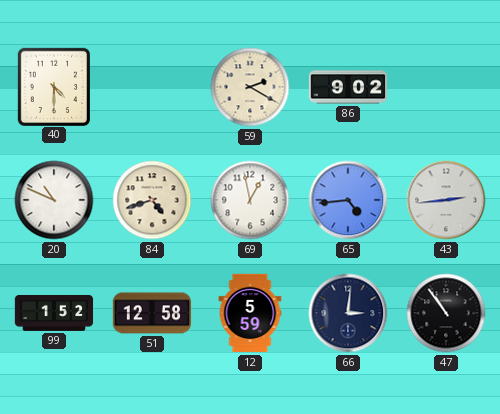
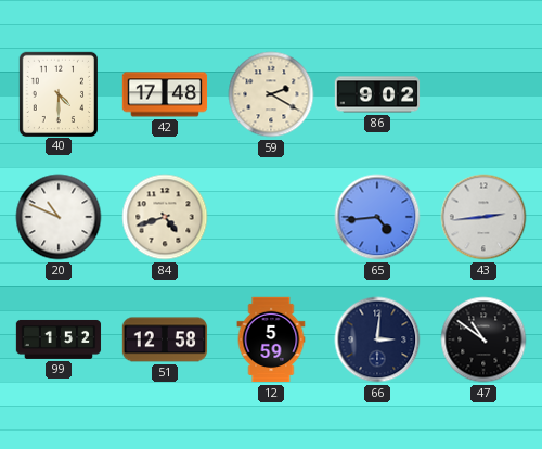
42: none -> 17:48 (165, 94)
69: 12:58 -> none (250, 200)
47: 10:54 -> 10:51 (483, 339)
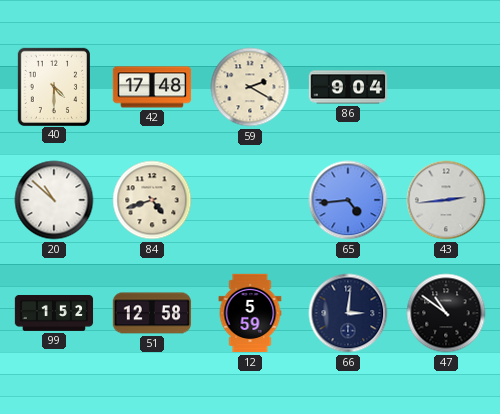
86: 9:02 -> 9:04 (348, 87)
20: 10:49 -> 10:52 (54, 200)
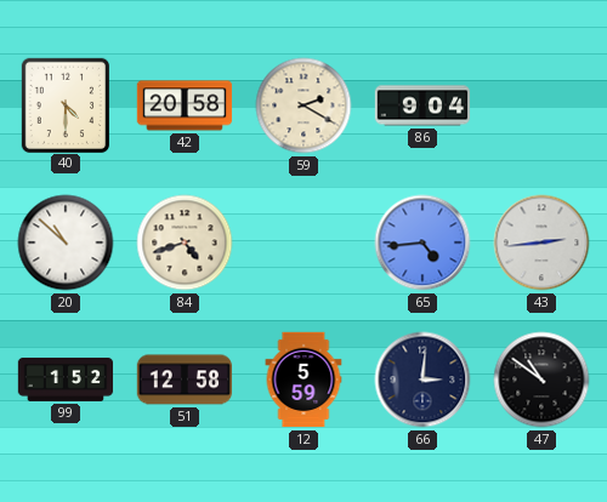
42: 17:48 -> 20:58 (185, 105)
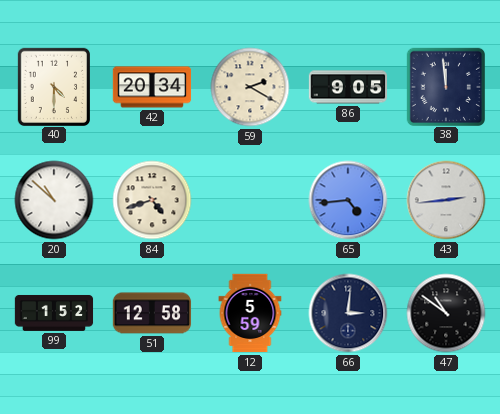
42: 20:58 -> 20:34 (152, 87)
86: 9:04 -> 9:05 (348, 87)
38: none -> 11:59 (445, 86)
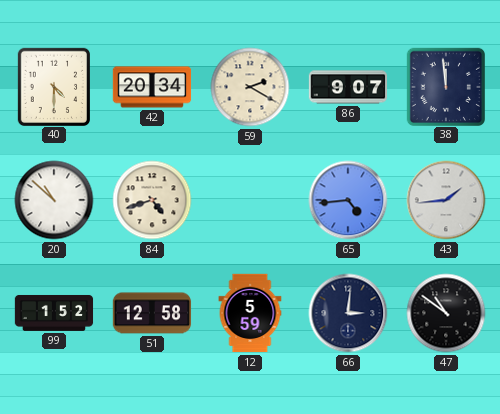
86: 9:05 -> 9:07 (348, 87)
43: 2:44 -> 1:44 (446, 200)
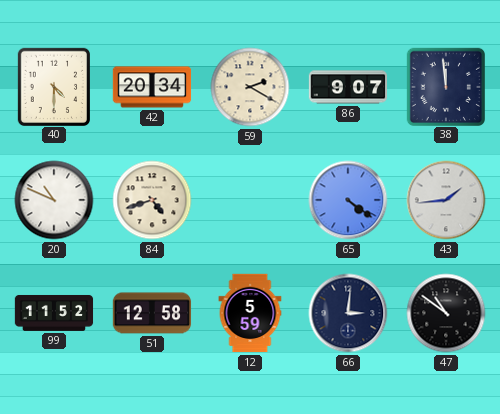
20: 10:52 -> 10:49 (54, 200)
65: 4:44 -> 4:21 (348, 200)
99: 1:52 -> 11:52 (54, 313)
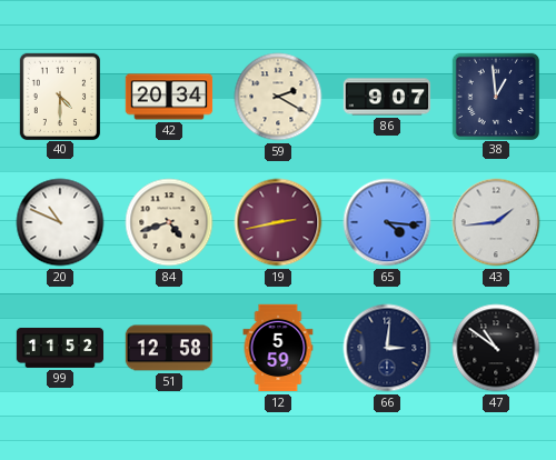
38: 11:59 -> 12:59 (495, 96)
19: none -> 2:43 (278, 222)
65: 4:21 -> 4:16 (387, 222)
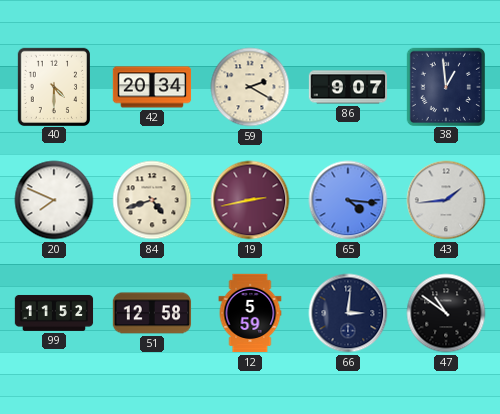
20: 10:49 -> 7:49 (54, 200)
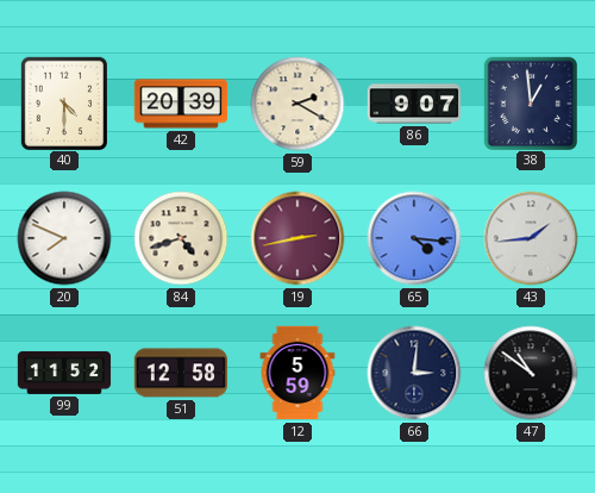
42: 20:34 -> 20:39 (181, 104)
